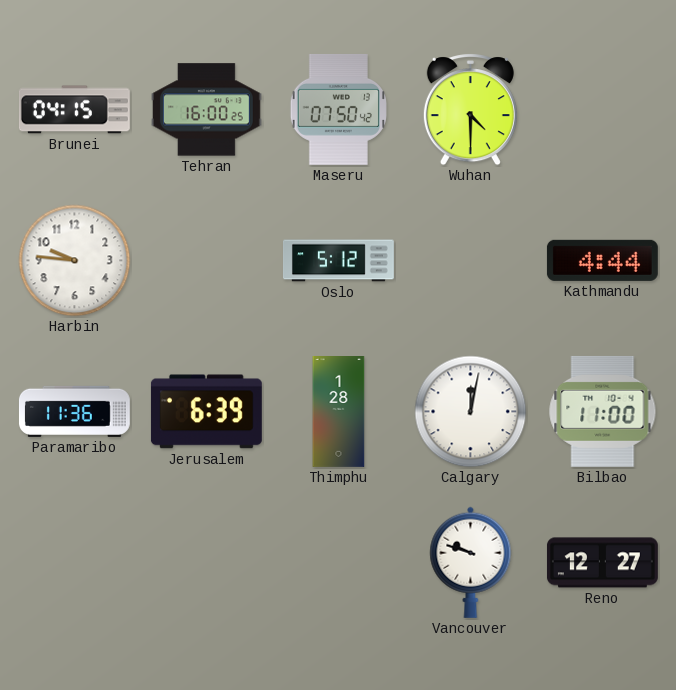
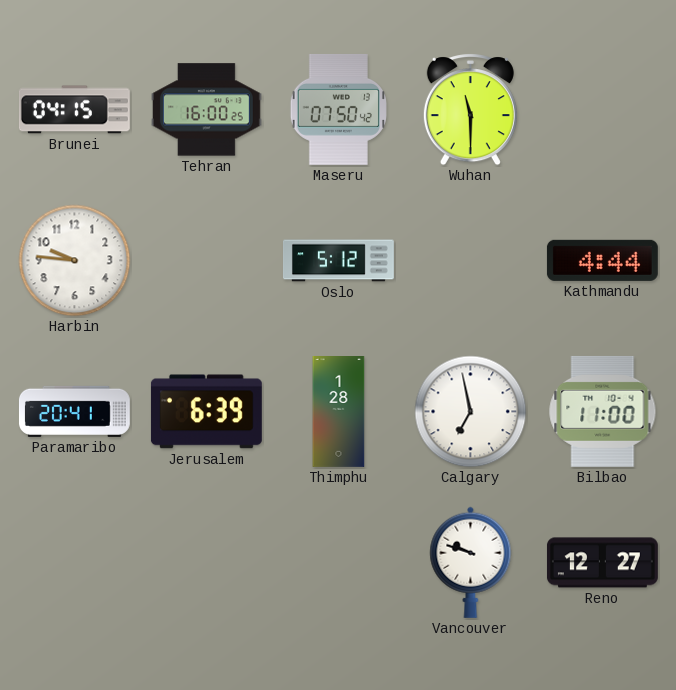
Wuhan: 4:30 -> 11:30 (470, 110)
Paramaribo: 11:36 -> 20:41 (74, 411)
Calgary: 12:02 -> 6:58 (471, 412)
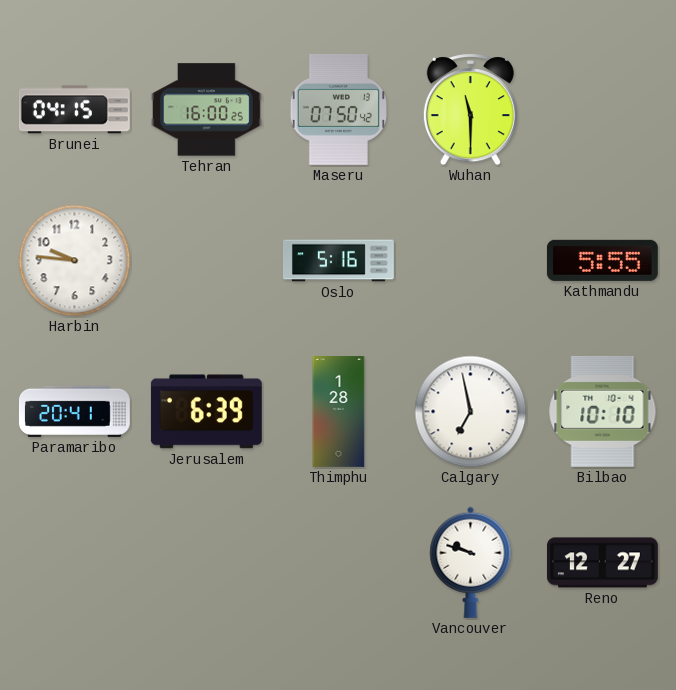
Oslo: 5:12 -> 5:16 (338, 261)
Kathmandu: 4:44 -> 5:55 (602, 260)
Bilbao: 11:00 -> 10:10 (603, 411)
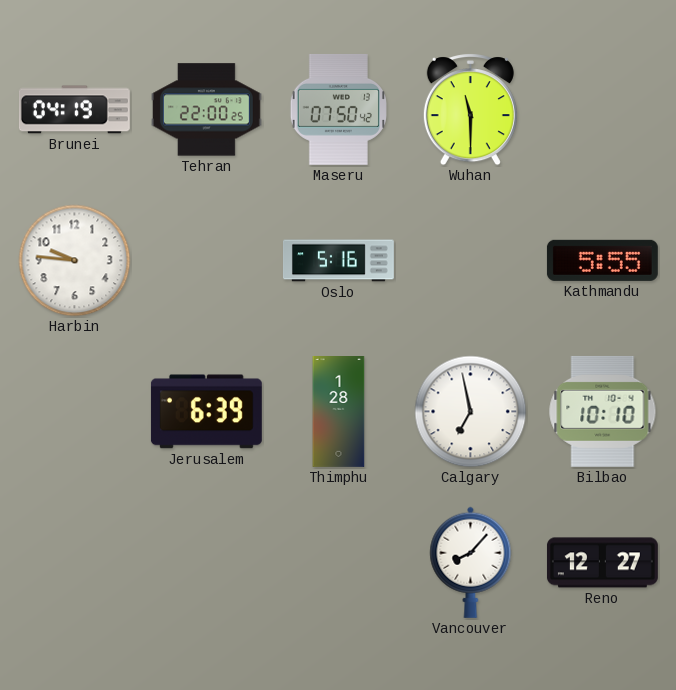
Brunei: 04:15 -> 04:19 (74, 110)
Tehran: 16:00 -> 22:00 (206, 110)
Paramaribo: 20:41 -> none (74, 411)
Vancouver: 9:48 -> 8:07 (471, 562)
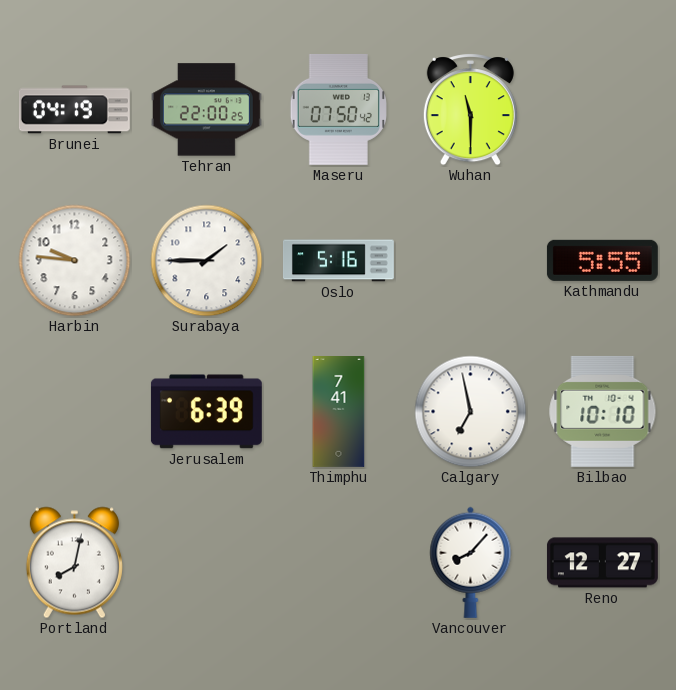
Surabaya: none -> 1:45 (207, 261)
Thimphu: 1:28 -> 7:41 (339, 412)
Portland: none -> 8:02 (74, 563)
